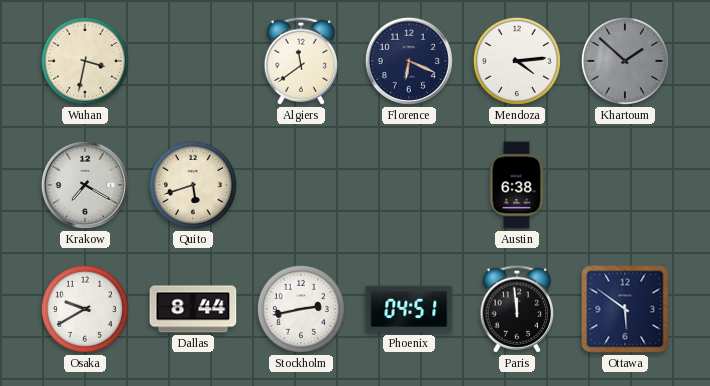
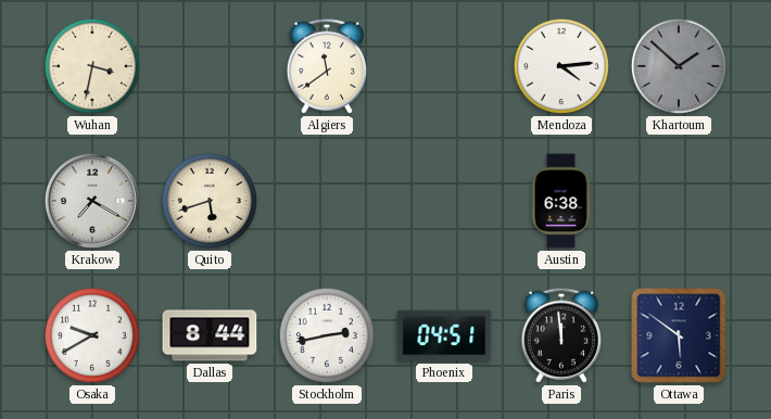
Florence: 6:19 -> none (409, 61)
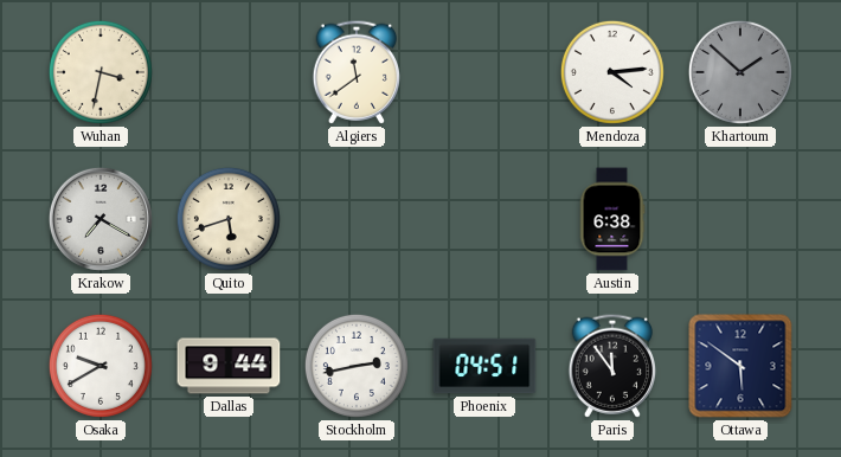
Dallas: 8:44 -> 9:44 (229, 366)
Paris: 11:59 -> 11:54 (611, 366)
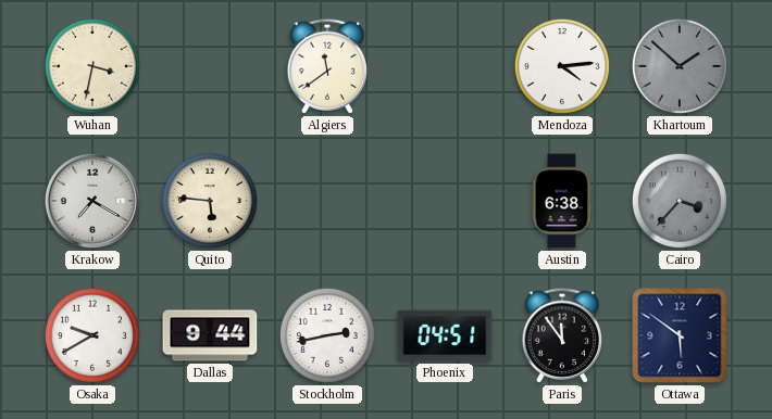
Quito: 5:42 -> 5:46 (210, 201)
Cairo: none -> 3:37 (680, 201)
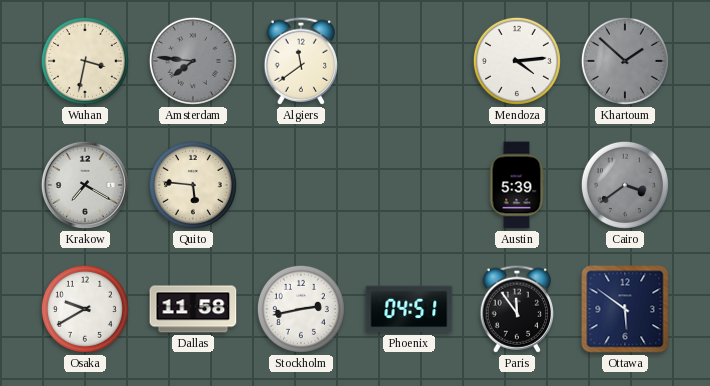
Amsterdam: none -> 7:46 (193, 61)
Austin: 6:38 -> 5:39 (517, 185)
Cairo: 3:37 -> 3:39 (625, 185)
Dallas: 9:44 -> 11:58 (193, 309)
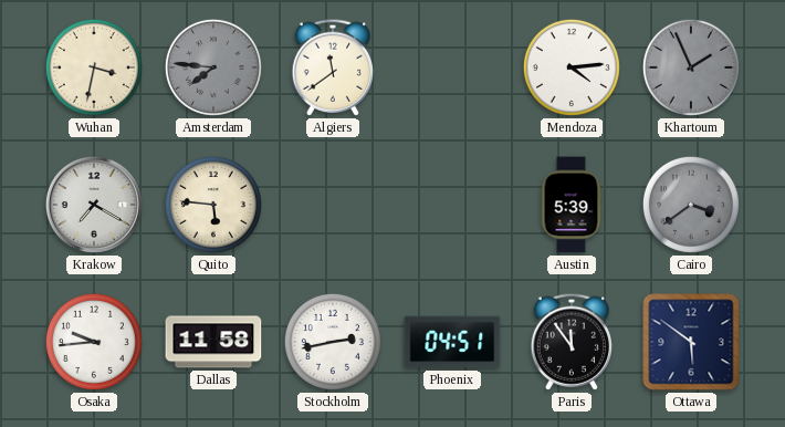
Khartoum: 1:52 -> 1:56 (691, 67)
Osaka: 9:40 -> 9:44 (94, 342)
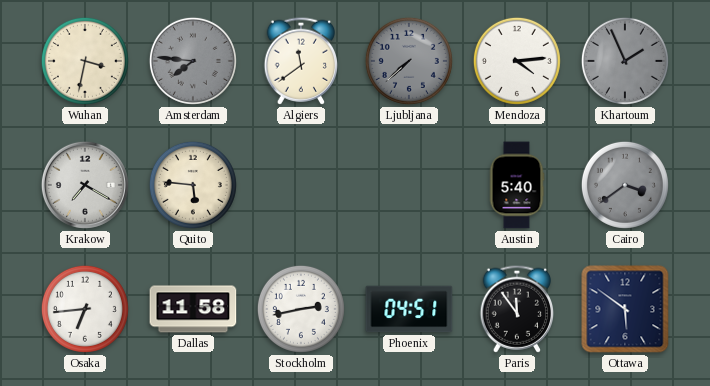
Ljubljana: none -> 7:38 (409, 61)
Austin: 5:39 -> 5:40 (517, 185)
Osaka: 9:44 -> 6:44 (85, 309)
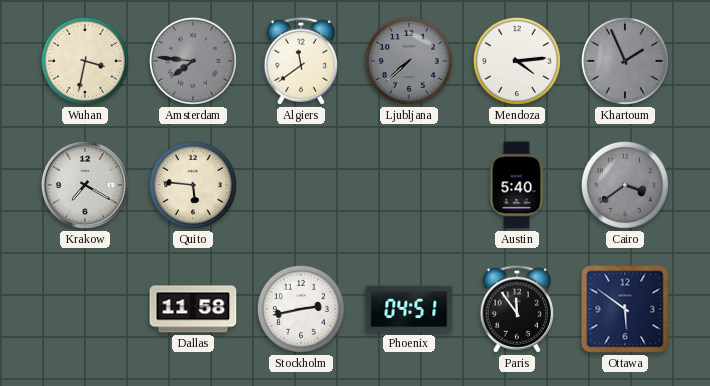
Osaka: 6:44 -> none (85, 309)
